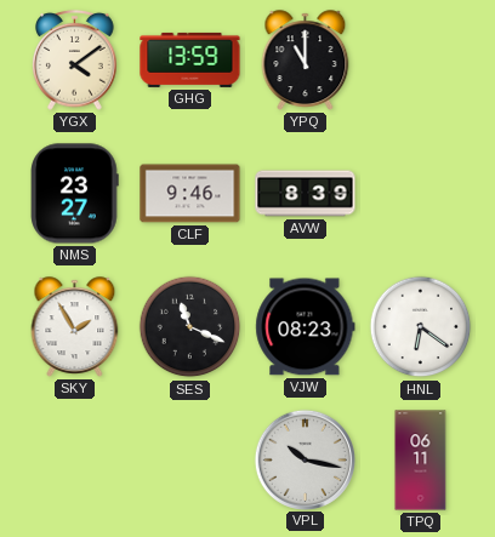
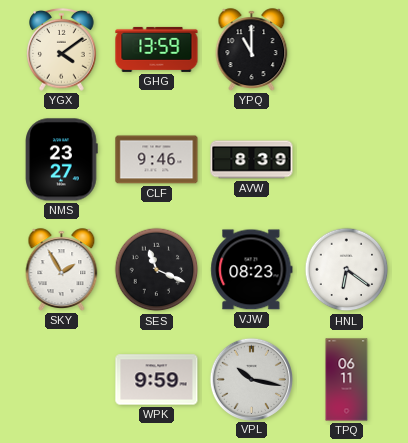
WPK: none -> 9:59 (157, 380)
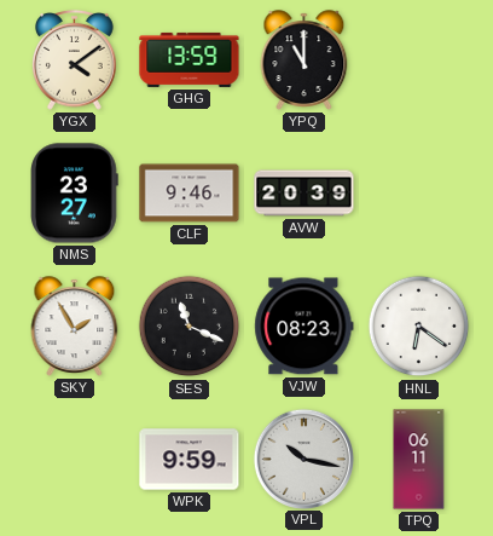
AVW: 8:39 -> 20:39 (304, 194)
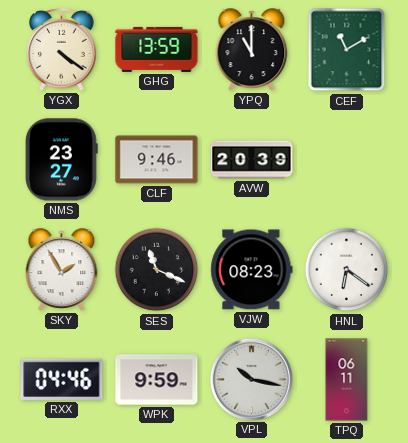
YGX: 4:09 -> 4:21 (62, 49)
CEF: none -> 11:10 (347, 50)
RXX: none -> 04:46 (62, 379)
